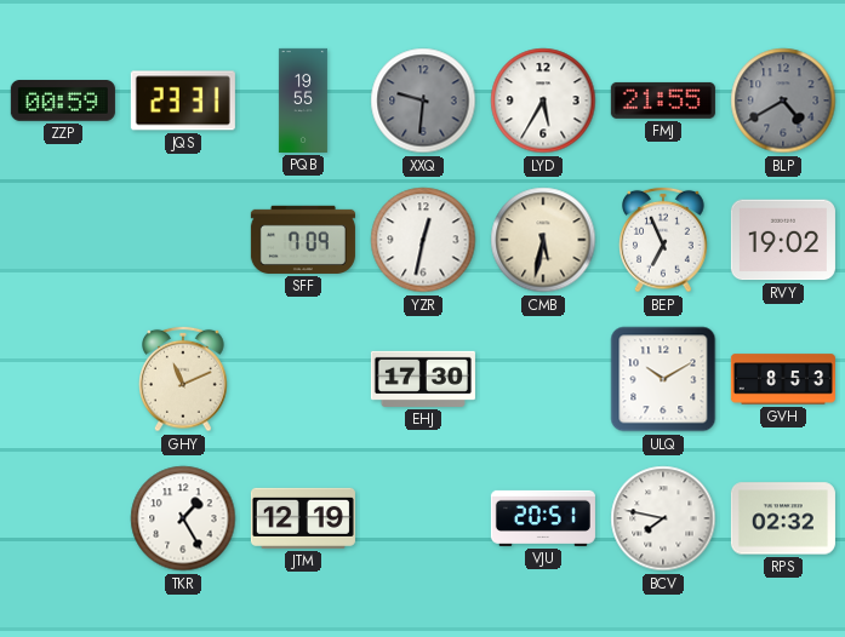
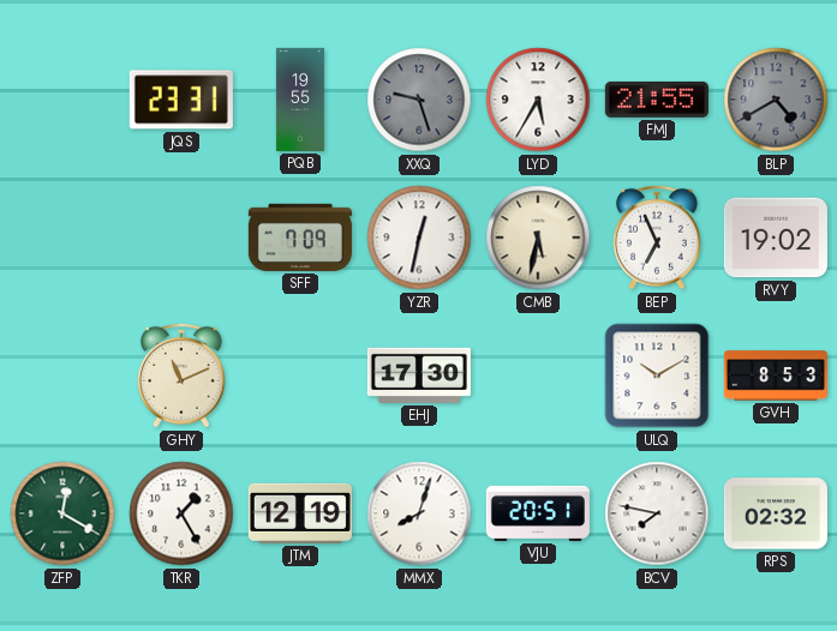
ZZP: 00:59 -> none (63, 102)
XXQ: 9:31 -> 9:27 (419, 100)
ZFP: none -> 12:20 (62, 513)
MMX: none -> 8:03 (419, 513)
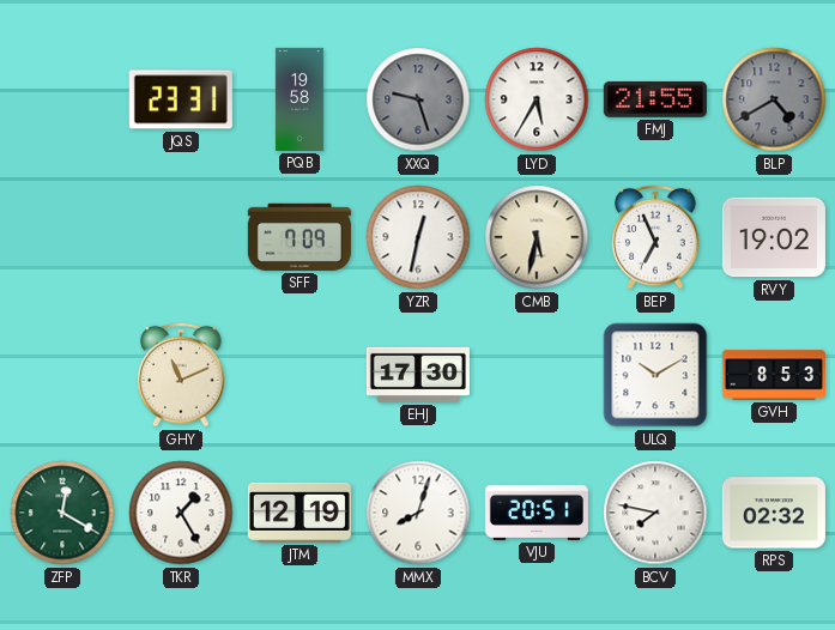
PQB: 19:55 -> 19:58 (299, 99)
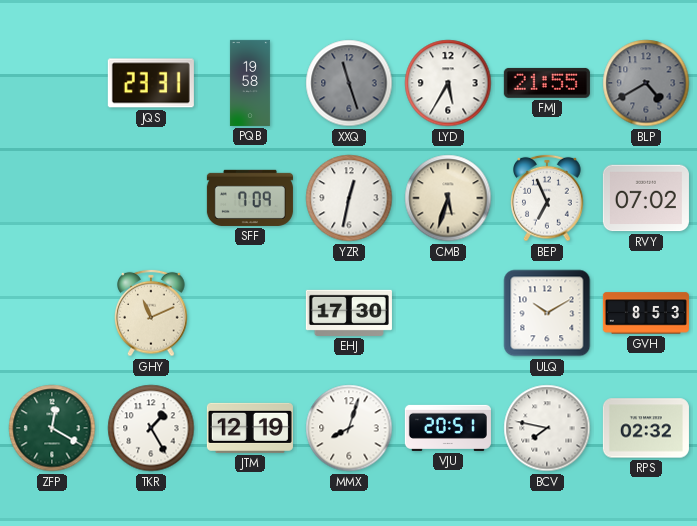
XXQ: 9:27 -> 11:27 (349, 83)
CMB: 5:32 -> 5:33 (448, 198)
RVY: 19:02 -> 07:02 (646, 198)
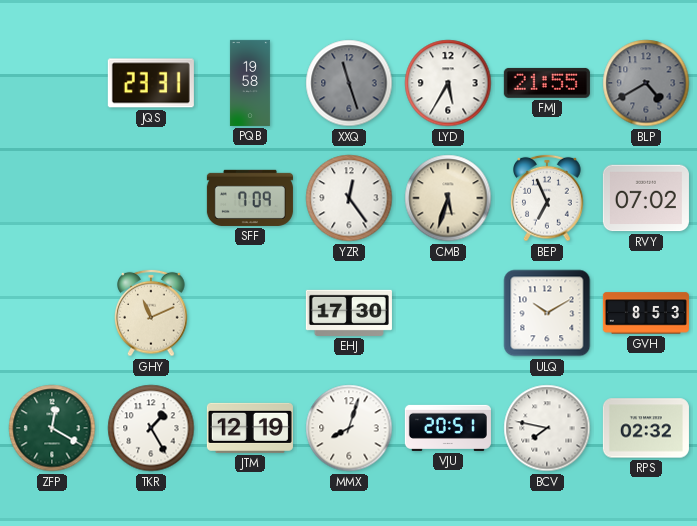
YZR: 12:32 -> 12:24 (349, 198)
